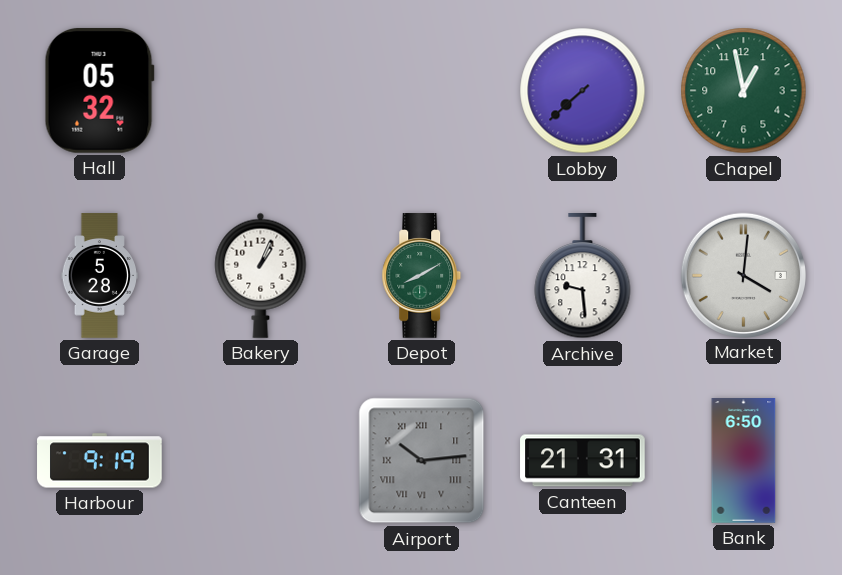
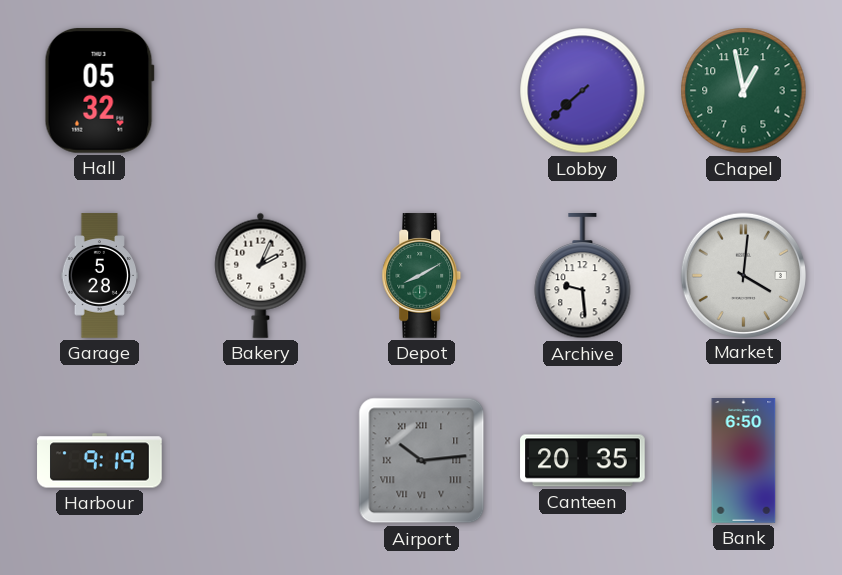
Bakery: 1:04 -> 2:04 (261, 275)
Canteen: 21:31 -> 20:35 (583, 461)
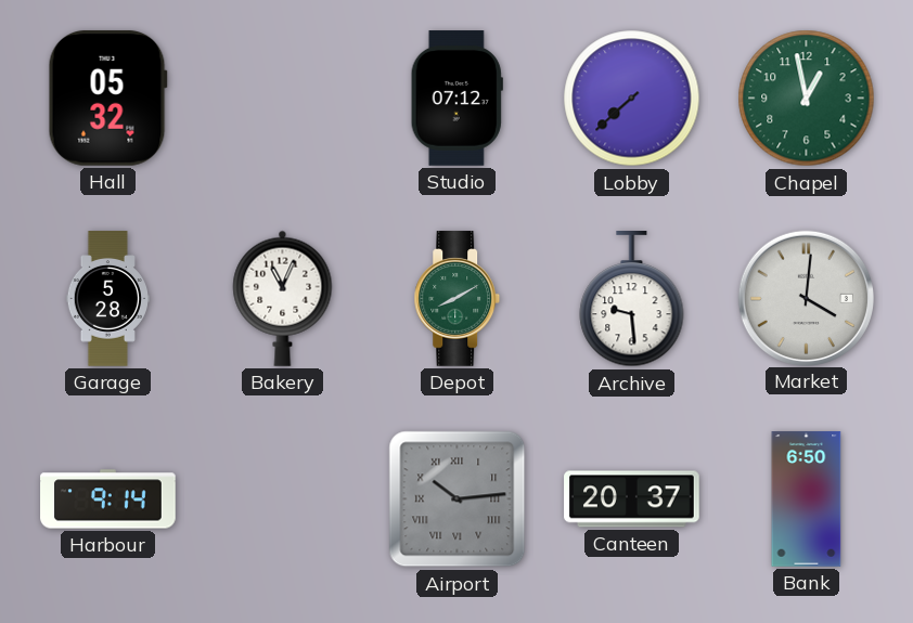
Studio: none -> 07:12 (456, 99)
Bakery: 2:04 -> 11:04 (283, 298)
Harbour: 9:19 -> 9:14 (108, 499)
Canteen: 20:35 -> 20:37 (632, 499)
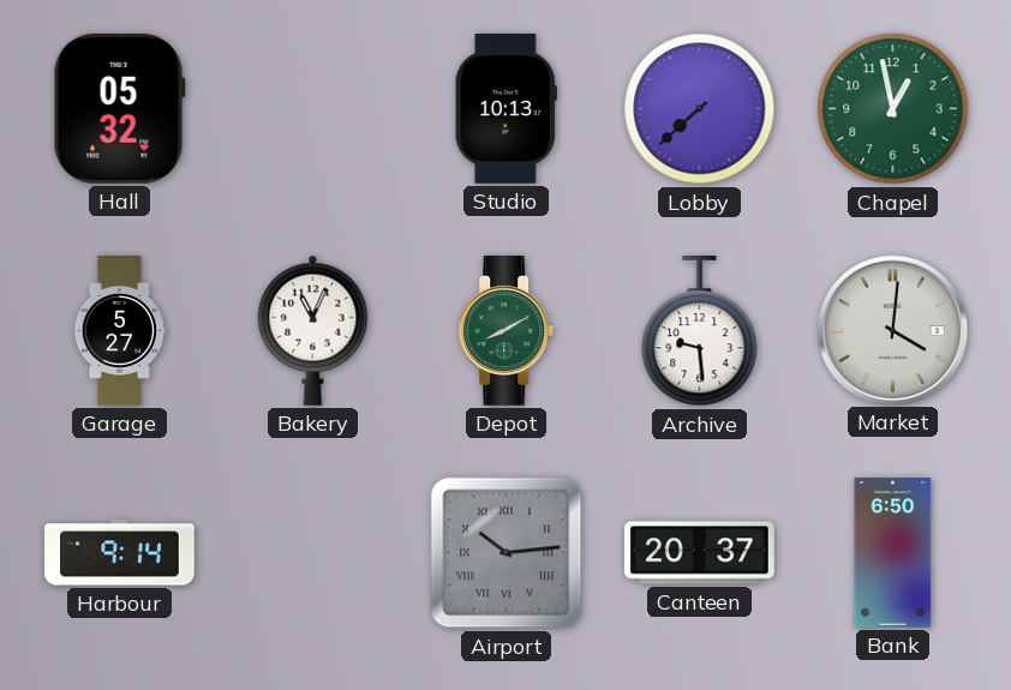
Studio: 07:12 -> 10:13 (505, 109)
Garage: 5:28 -> 5:27 (119, 331)
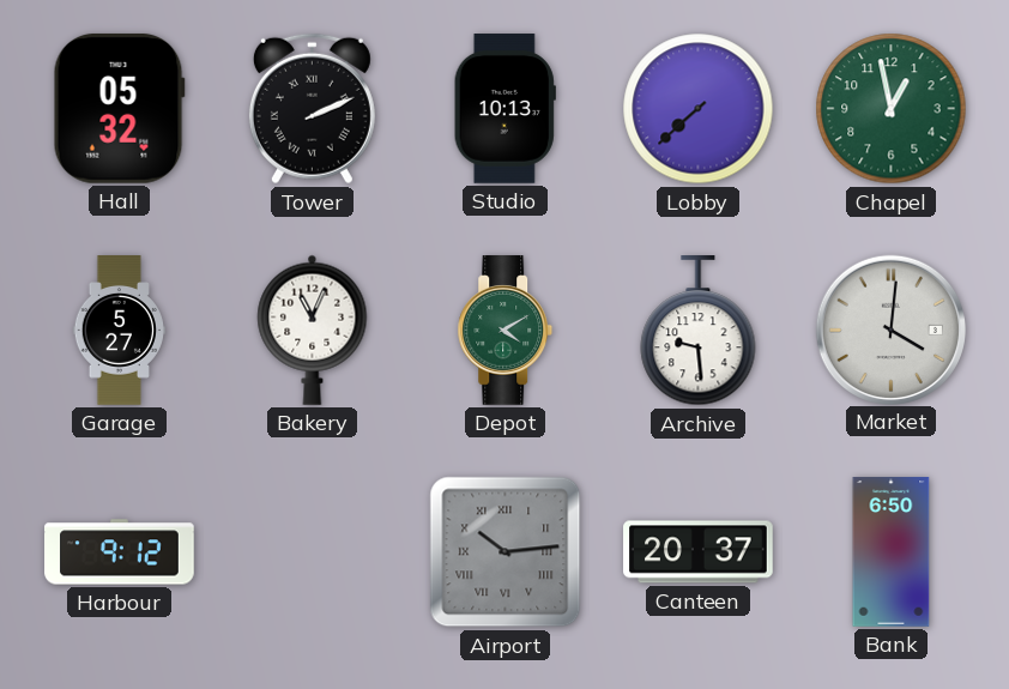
Tower: none -> 2:11 (312, 109)
Depot: 8:10 -> 4:10 (506, 331)
Harbour: 9:14 -> 9:12 (120, 552)
